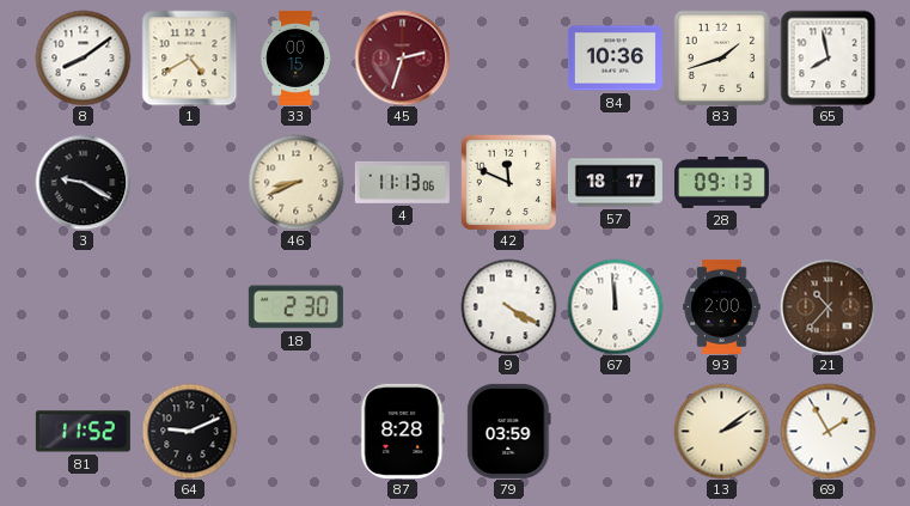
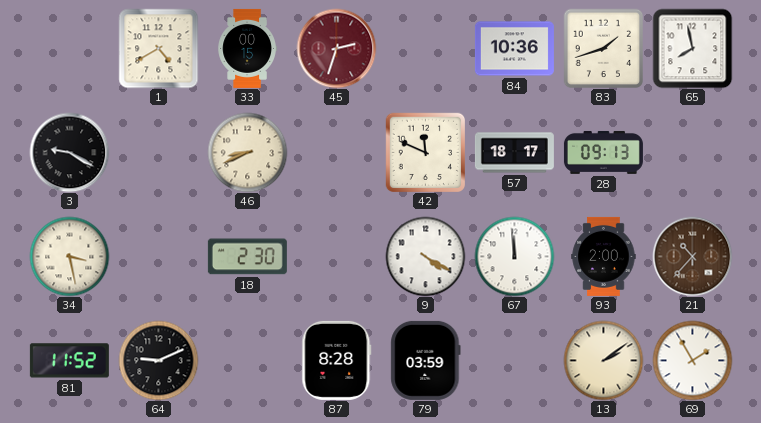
8: 8:09 -> none (83, 57)
4: 11:13 -> none (402, 182)
34: none -> 3:28 (69, 256)
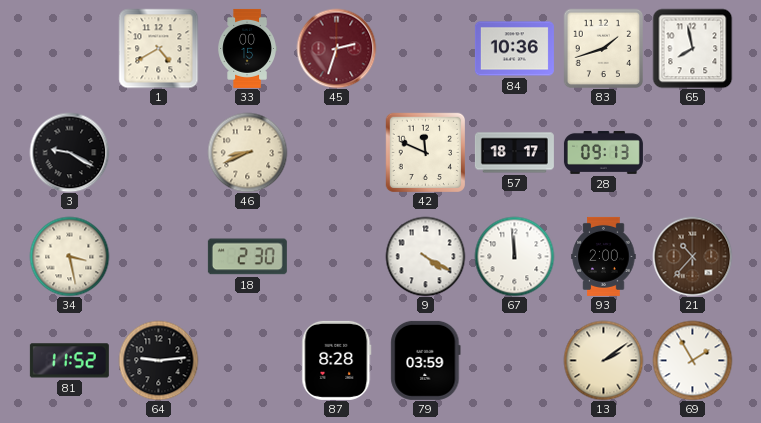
64: 9:11 -> 9:14 (158, 360)
